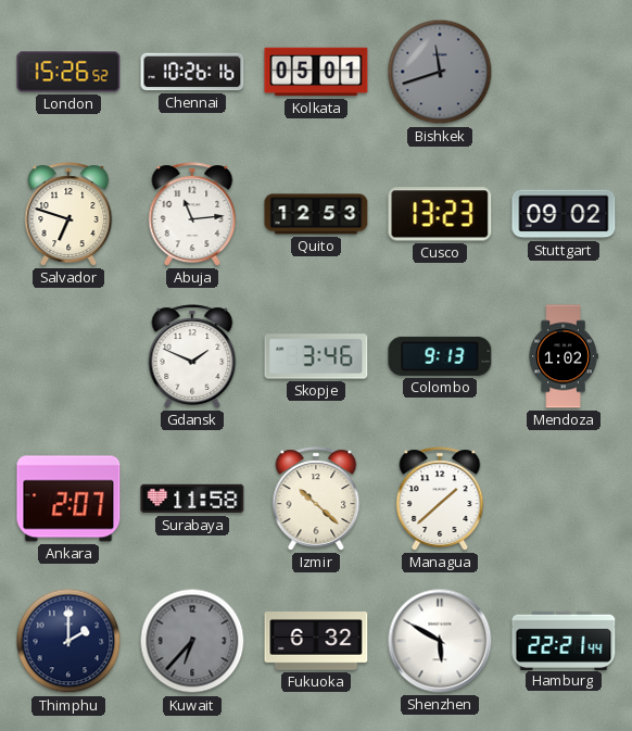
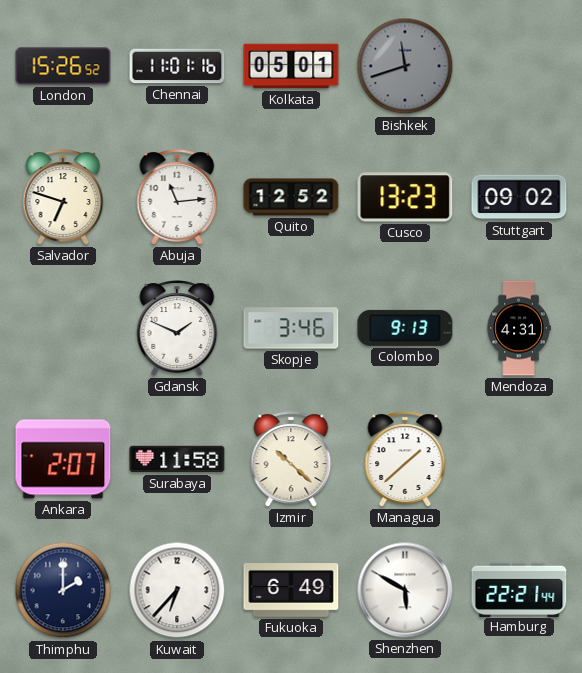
Chennai: 10:26 -> 11:01 (177, 66)
Quito: 12:53 -> 12:52 (291, 197)
Mendoza: 1:02 -> 4:31 (519, 328)
Kuwait dial: grey -> white (177, 590)
Fukuoka: 6:32 -> 6:49 (291, 591)
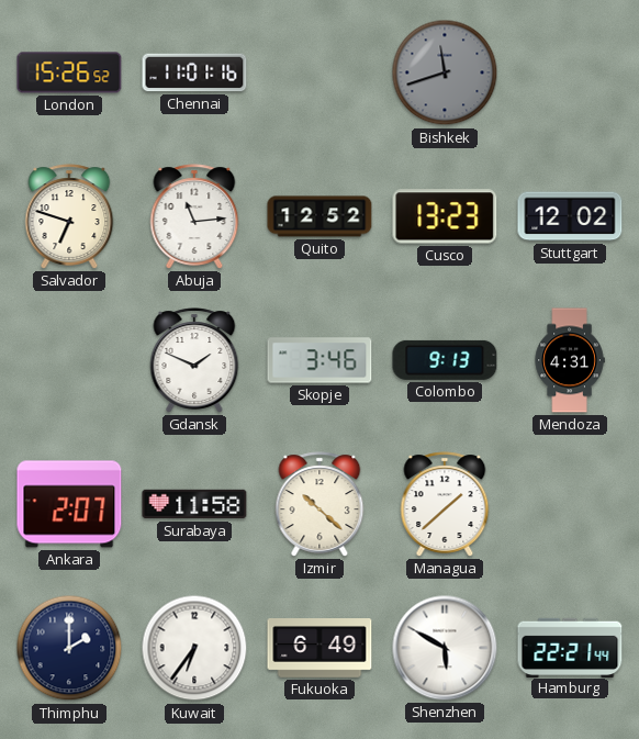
Kolkata: 05:01 -> none (291, 66)
Stuttgart: 09:02 -> 12:02 (570, 216)
Kuwait: 6:37 -> 6:36 (194, 648)
